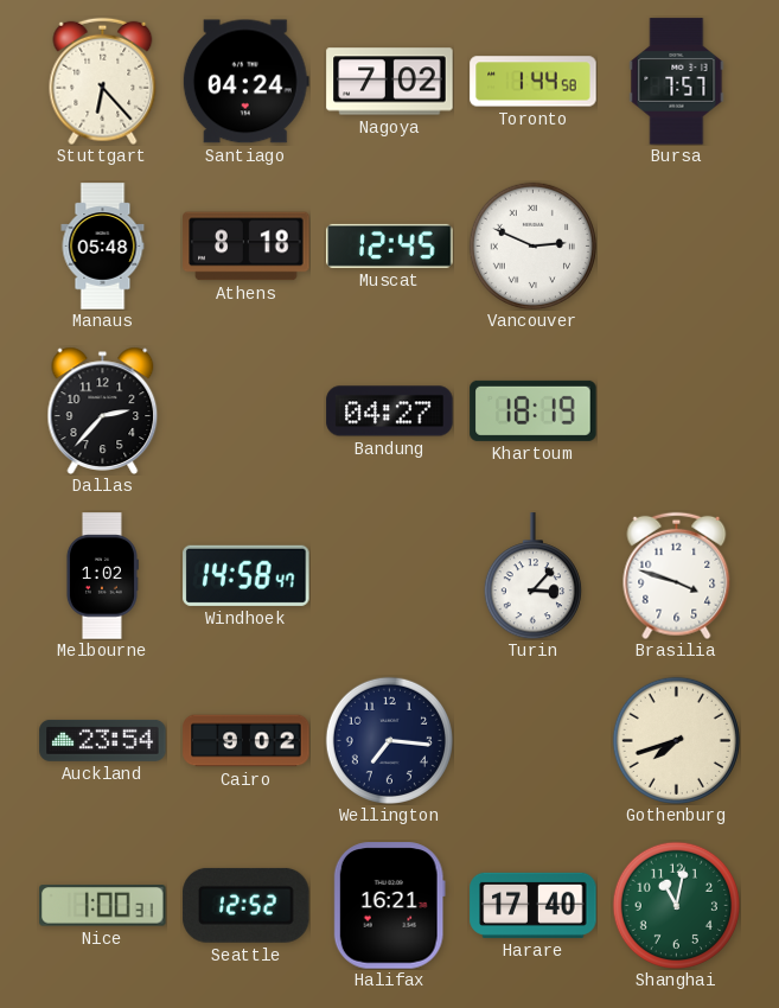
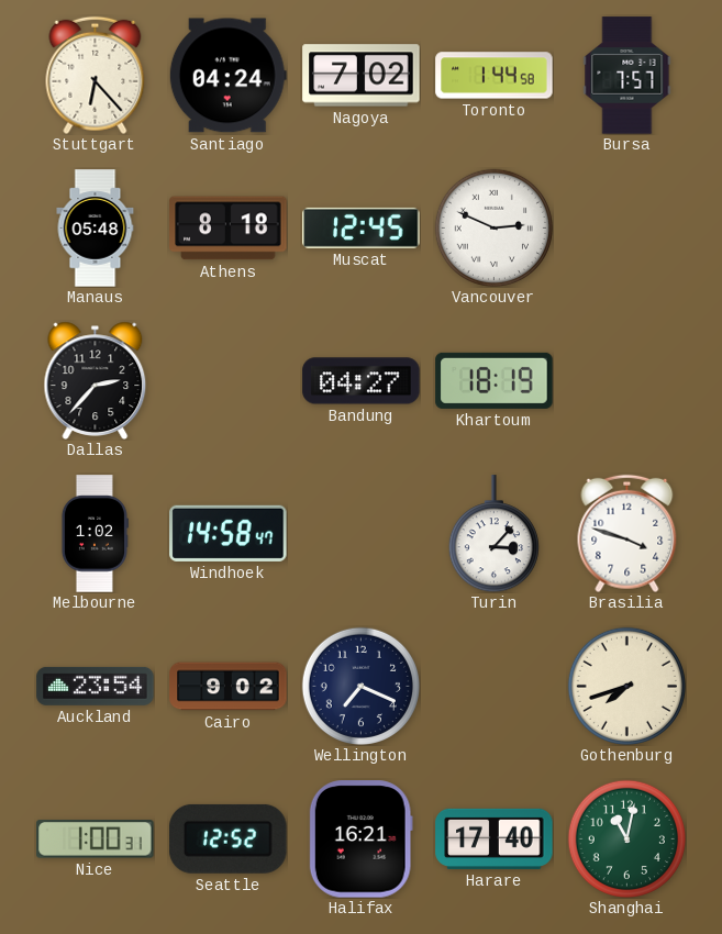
Wellington: 7:16 -> 7:19 (360, 686)
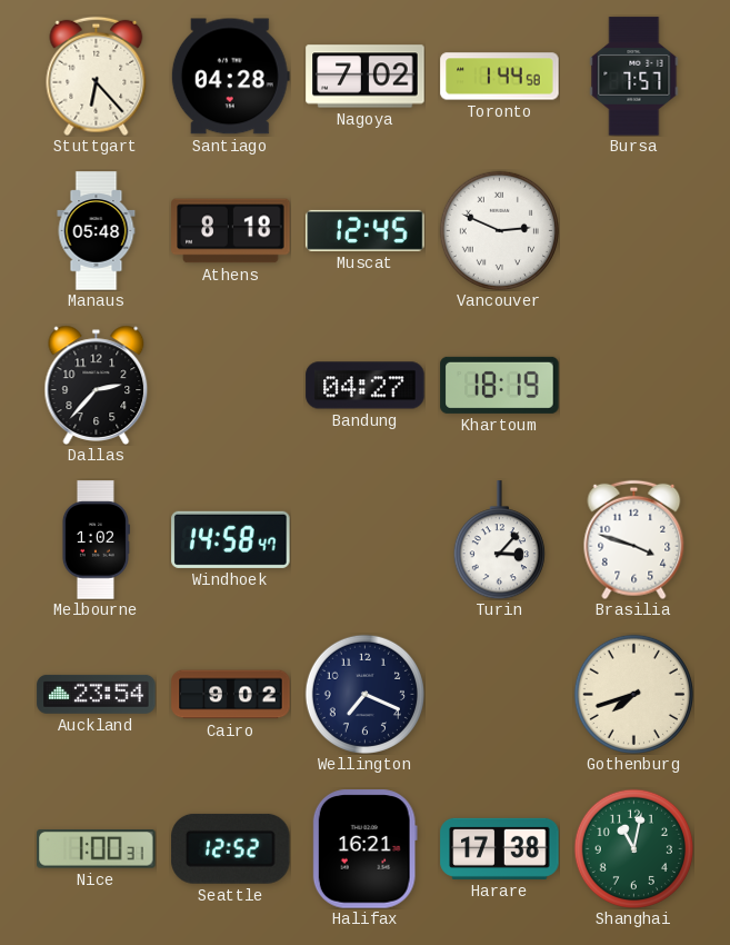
Santiago: 04:24 -> 04:28 (230, 77)
Harare: 17:40 -> 17:38 (500, 848)
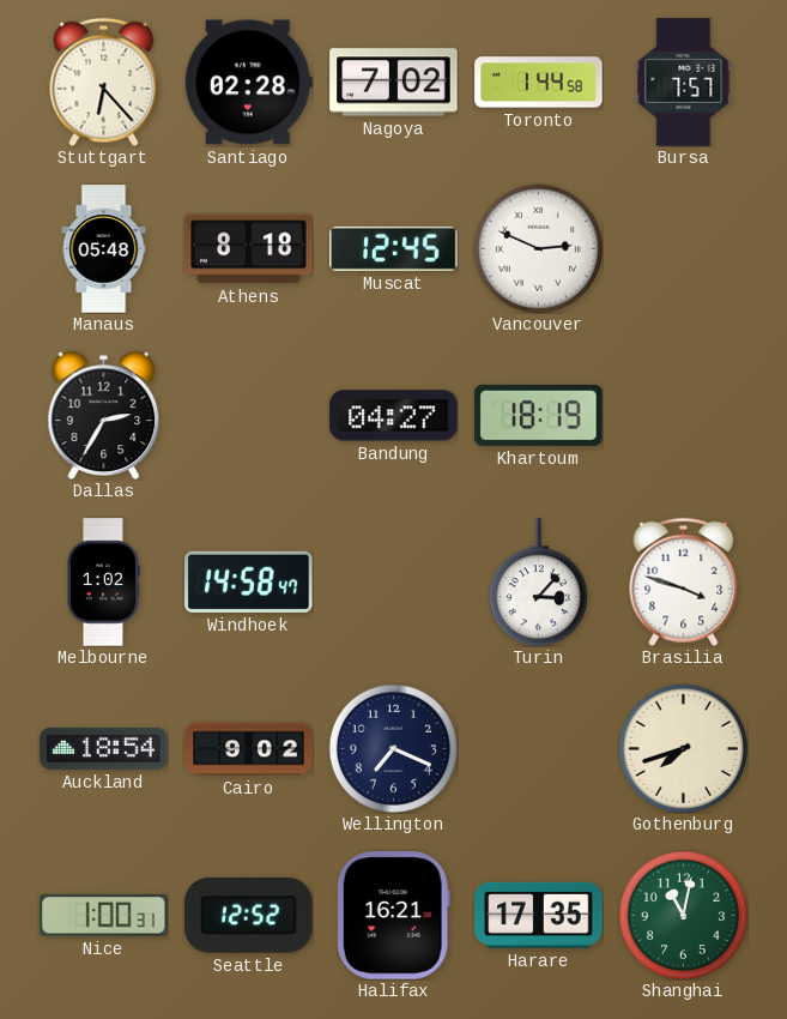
Santiago: 04:28 -> 02:28 (248, 83)
Dallas: 2:37 -> 2:35 (104, 415)
Auckland: 23:54 -> 18:54 (104, 748)
Harare: 17:38 -> 17:35 (539, 915)
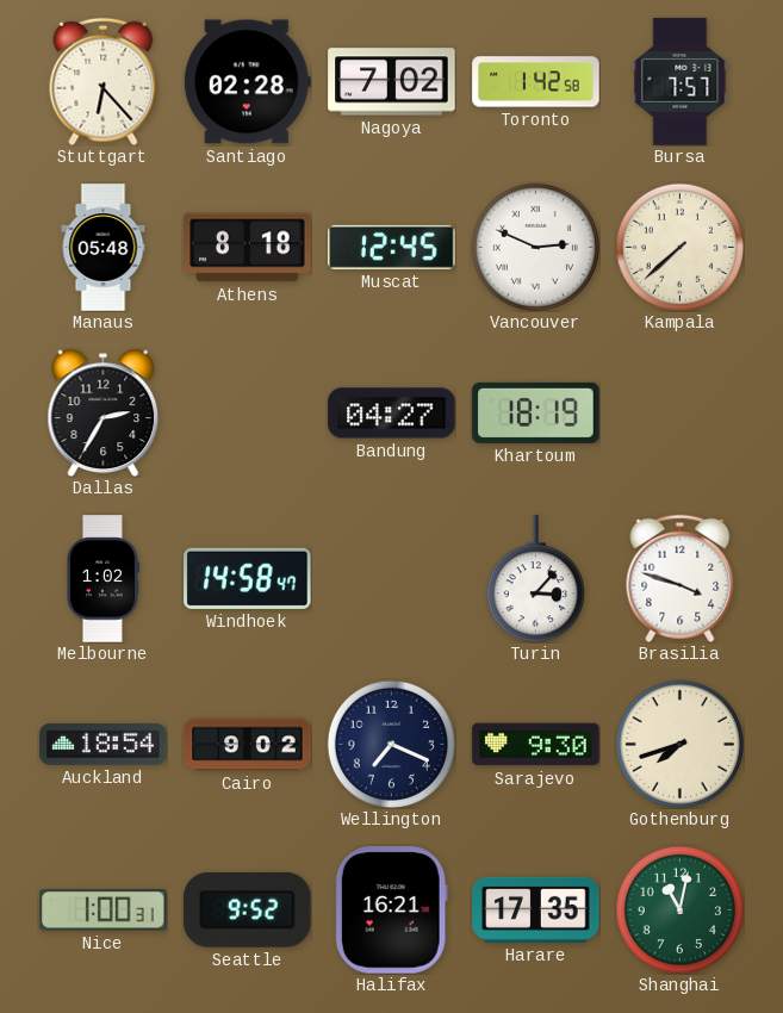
Toronto: 1:44 -> 1:42 (536, 82)
Kampala: none -> 7:38 (679, 247)
Sarajevo: none -> 9:30 (536, 745)
Seattle: 12:52 -> 9:52 (248, 909)
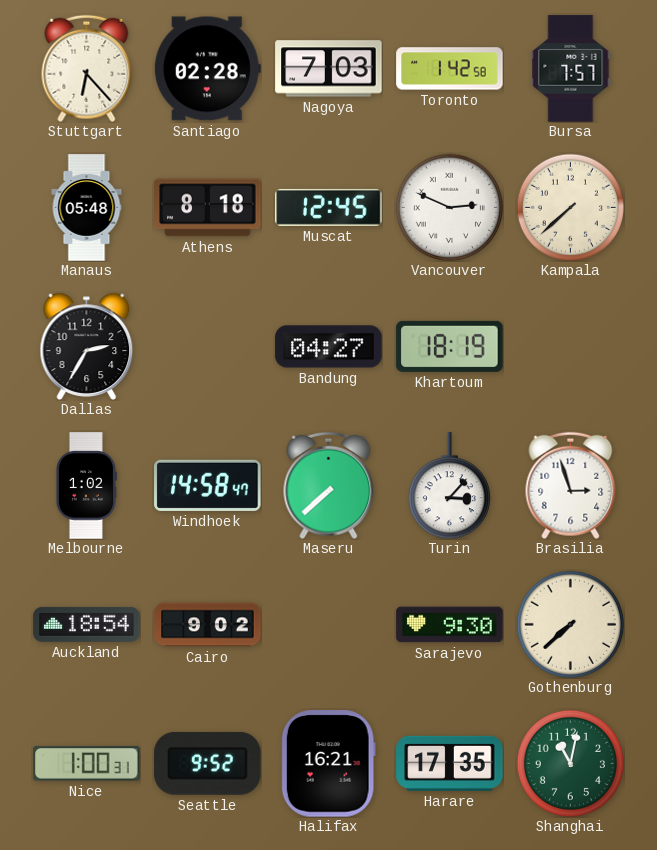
Nagoya: 7:02 -> 7:03 (329, 69)
Maseru: none -> 7:38 (329, 485)
Brasilia: 3:48 -> 2:57 (571, 485)
Wellington: 7:19 -> none (391, 744)
Gothenburg: 7:42 -> 7:38 (570, 624)
